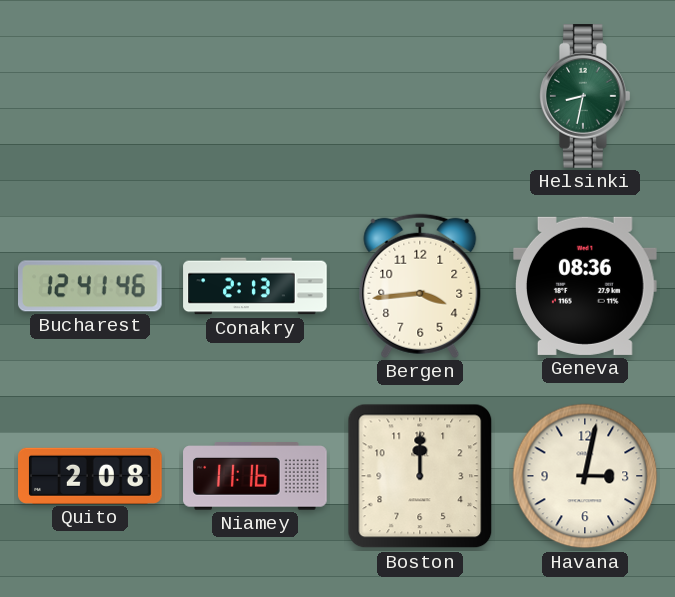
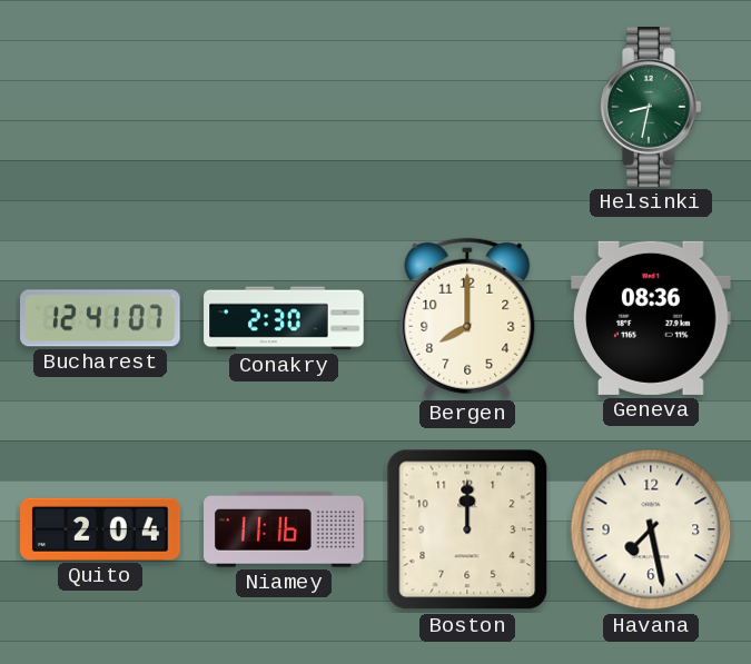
Bucharest: 12:41:46 -> 12:41:07 (101, 318)
Conakry: 2:13 -> 2:30 (284, 318)
Bergen: 3:44 -> 8:00 (467, 318)
Quito: 2:08 -> 2:04 (100, 529)
Havana: 3:02 -> 7:28 (651, 529)
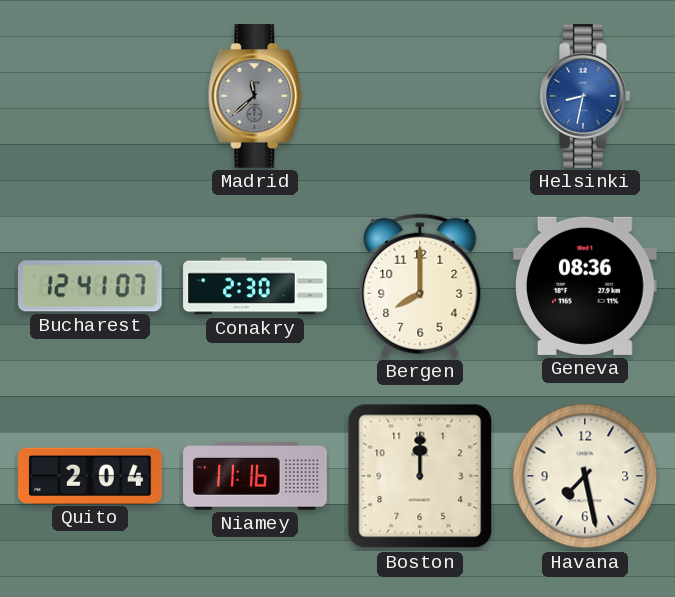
Madrid: none -> 11:38 (255, 96)
Helsinki dial: green -> blue (586, 96)
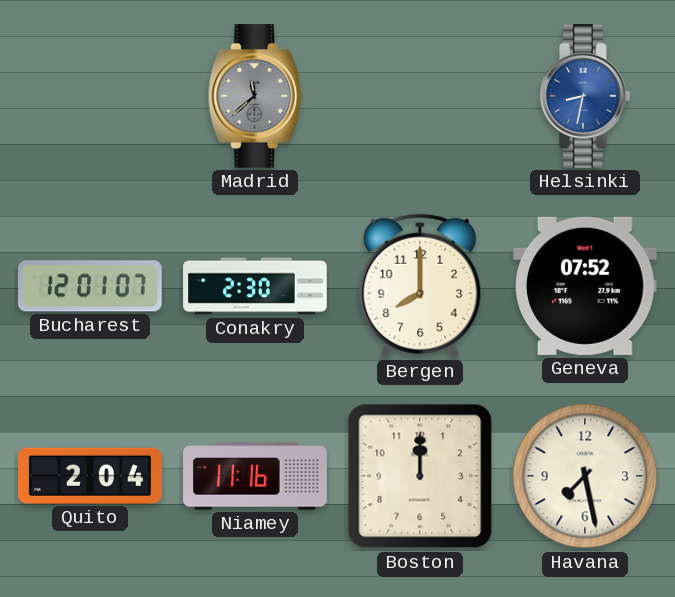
Bucharest: 12:41 -> 12:01 (91, 286)
Geneva: 08:36 -> 07:52 (586, 286)
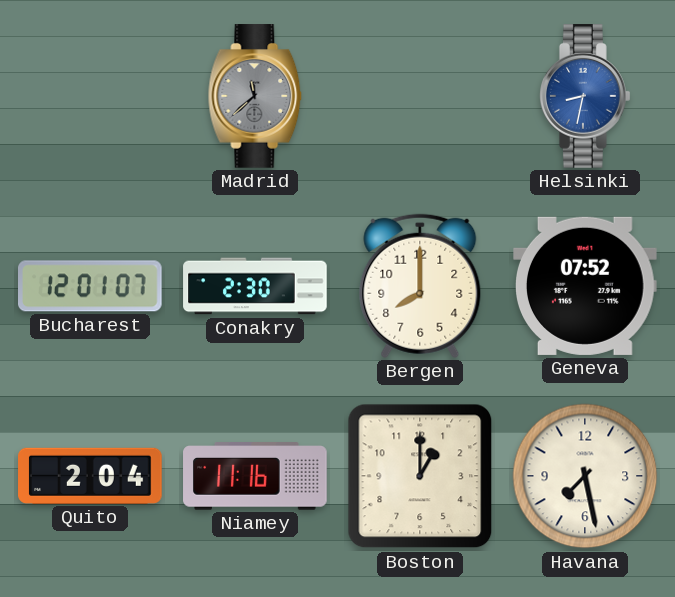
Boston: 12:00 -> 1:00 (420, 476)
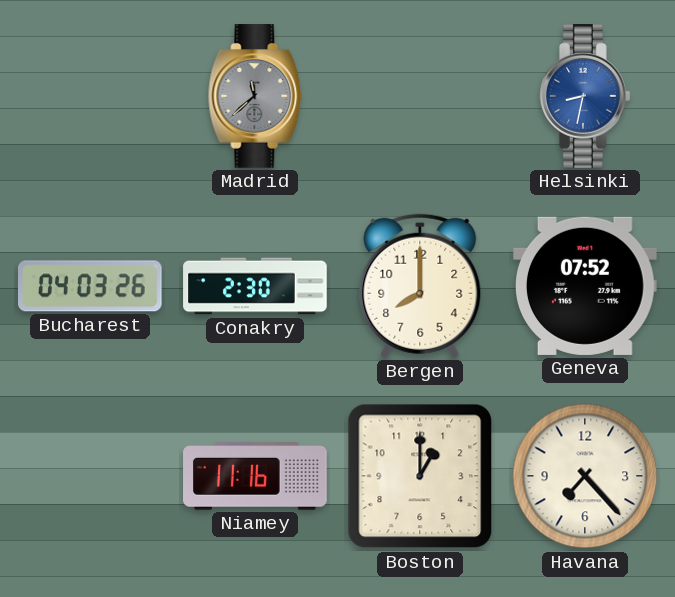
Bucharest: 12:01 -> 04:03 (91, 286)
Quito: 2:04 -> none (90, 476)
Havana: 7:28 -> 7:23 (585, 476)
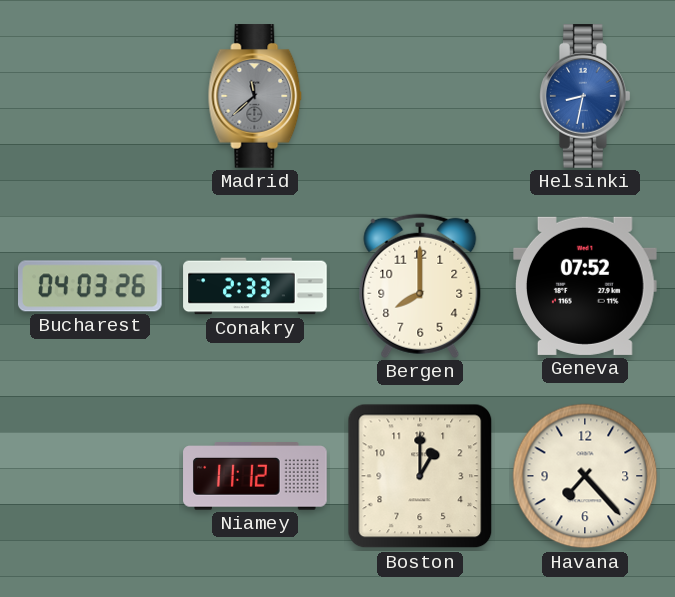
Conakry: 2:30 -> 2:33 (255, 286)
Niamey: 11:16 -> 11:12 (255, 476)
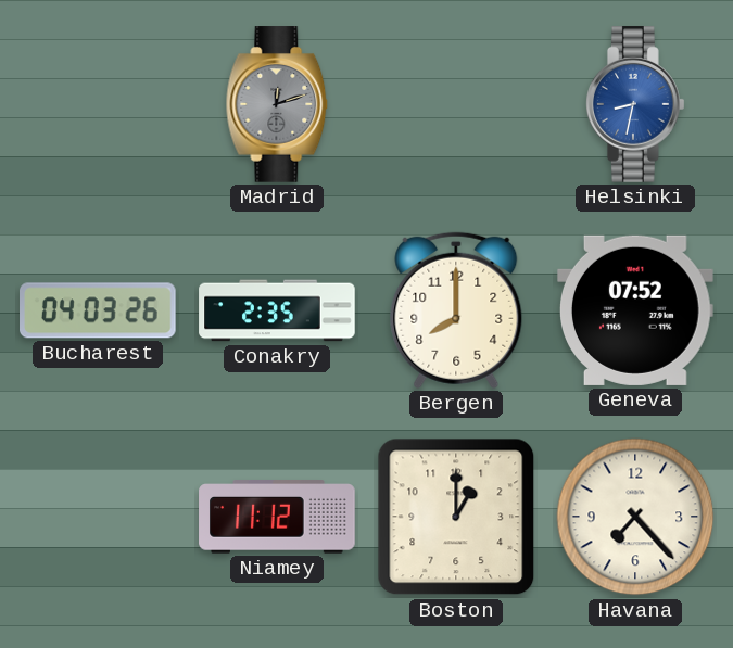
Madrid: 11:38 -> 12:12 (277, 104)
Conakry: 2:33 -> 2:35 (277, 310)
